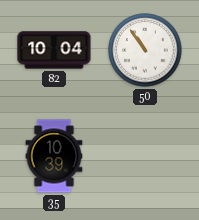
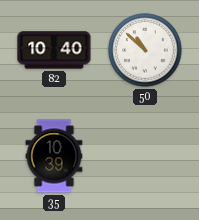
82: 10:04 -> 10:40 (54, 50)
50: 10:54 -> 10:52 (145, 50)
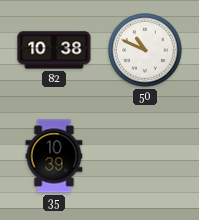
82: 10:40 -> 10:38 (54, 50)
50: 10:52 -> 10:49 (145, 50)
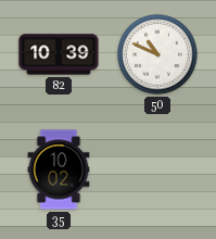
82: 10:38 -> 10:39 (59, 54)
35: 10:39 -> 10:02 (59, 169)
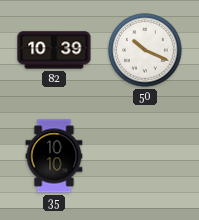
50: 10:49 -> 10:19 (145, 50)
35: 10:02 -> 10:10 (54, 156)
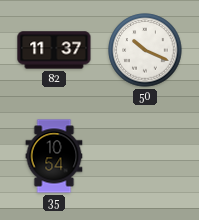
82: 10:39 -> 11:37 (54, 50)
35: 10:10 -> 10:54 (54, 156)
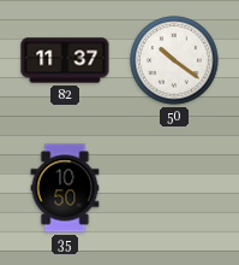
50: 10:19 -> 10:21 (174, 60)
35: 10:54 -> 10:50 (65, 188)
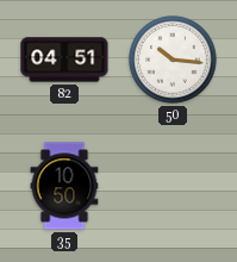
82: 11:37 -> 04:51 (64, 60)
50: 10:21 -> 10:16 (173, 60)
